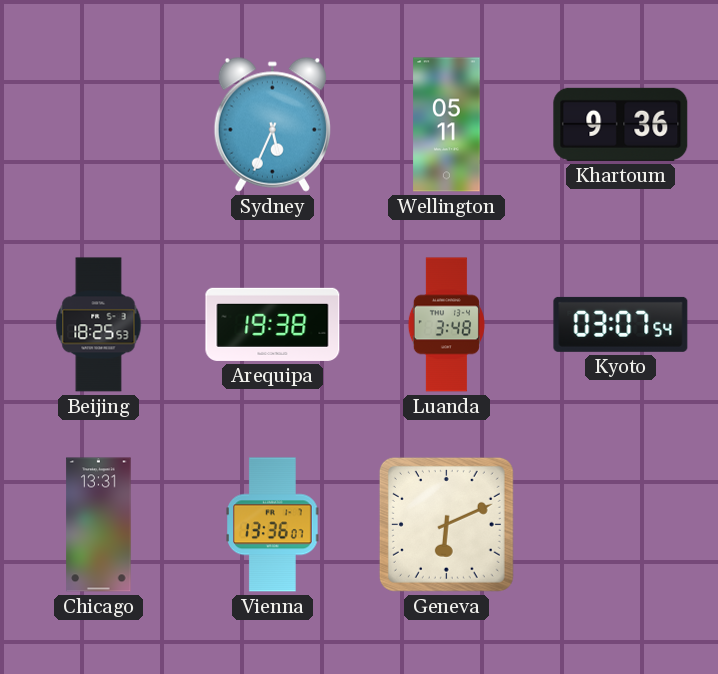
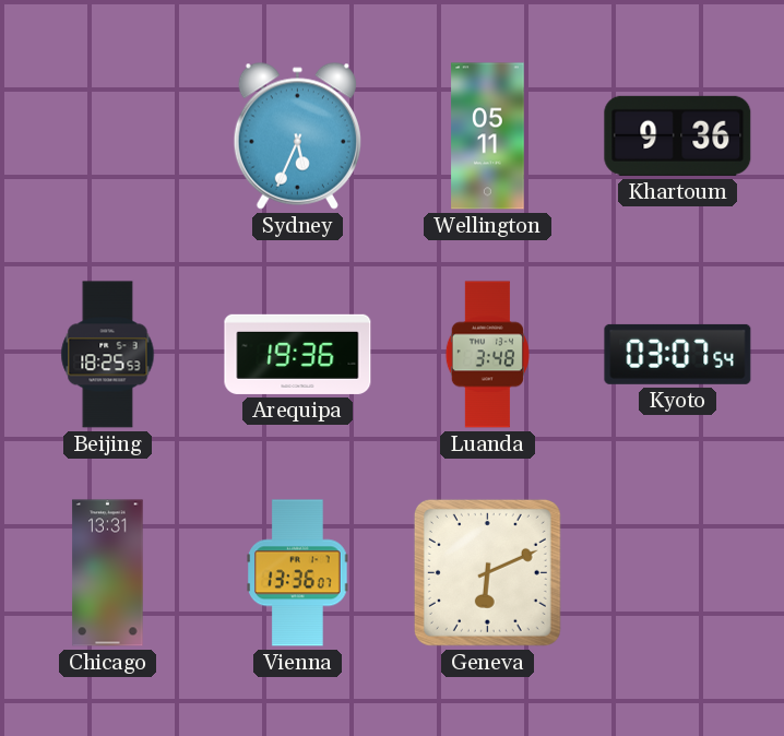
Arequipa: 19:38 -> 19:36 (298, 354)
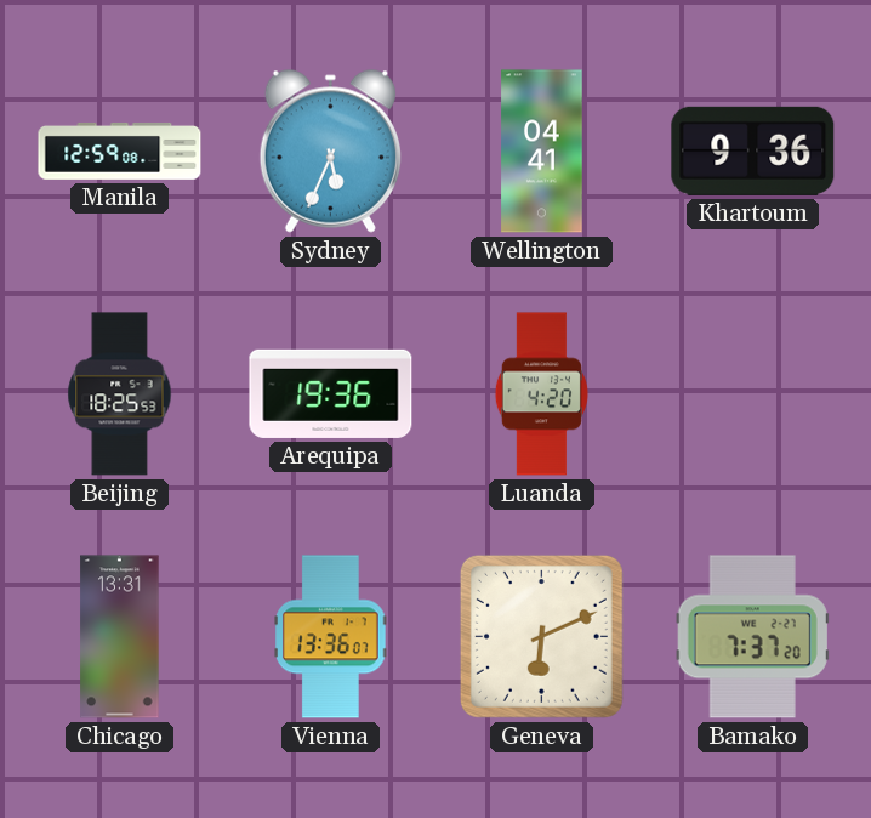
Manila: none -> 12:59 (120, 150)
Wellington: 05:11 -> 04:41 (542, 152)
Luanda: 3:48 -> 4:20 (541, 394)
Kyoto: 03:07 -> none (678, 354)
Bamako: none -> 7:37 (752, 637)
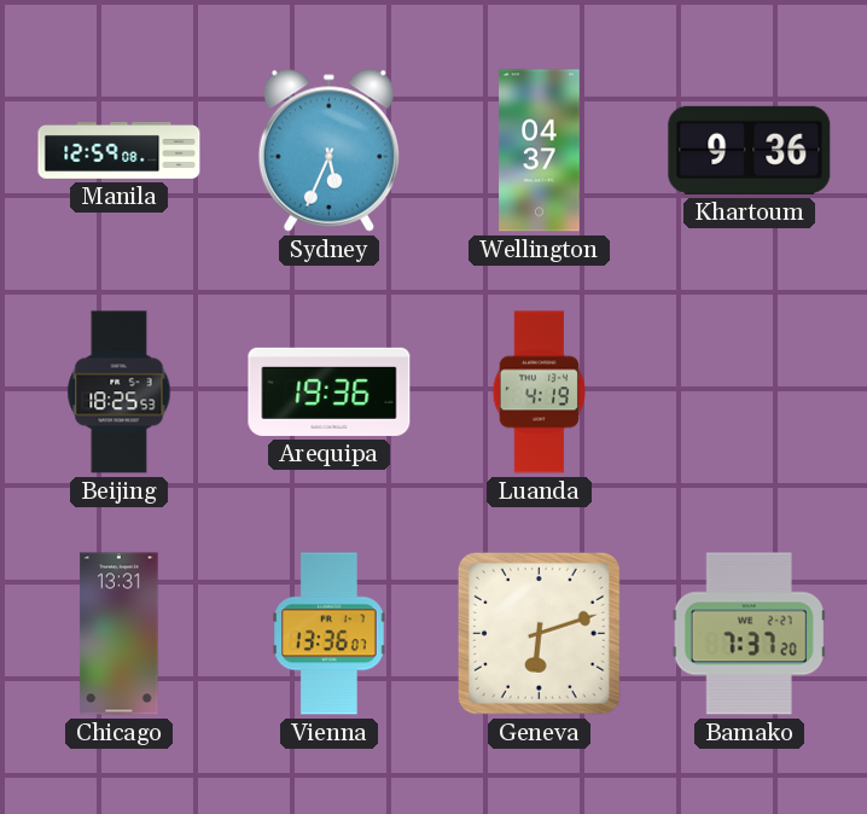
Wellington: 04:41 -> 04:37 (540, 151)
Luanda: 4:20 -> 4:19 (539, 393)
Geneva: 6:11 -> 6:12 (539, 633)
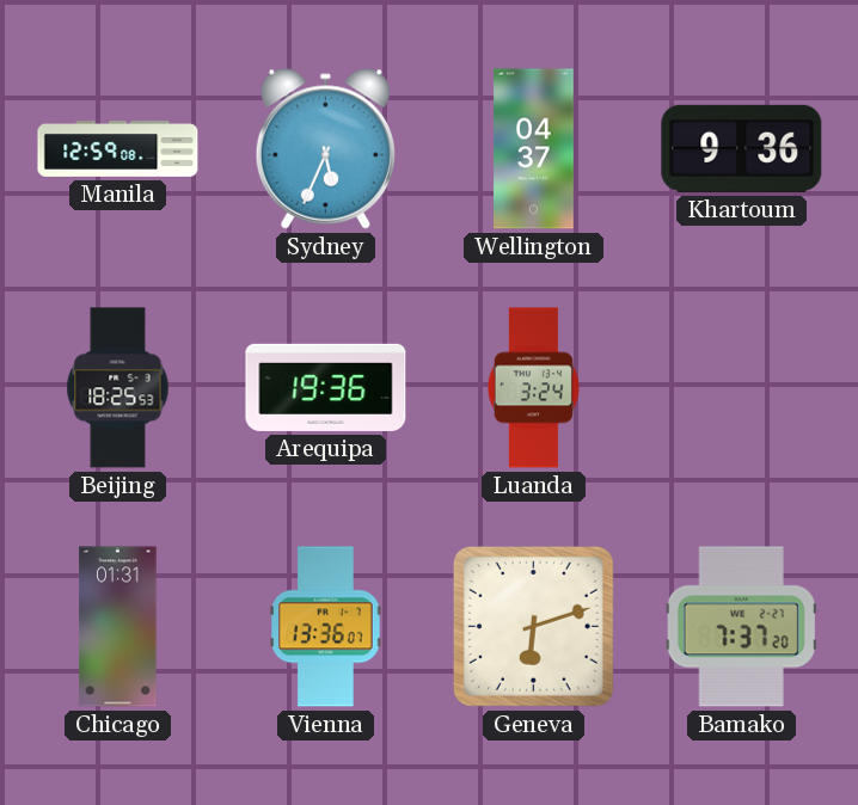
Luanda: 4:19 -> 3:24 (533, 388)
Chicago: 13:31 -> 01:31 (118, 627)
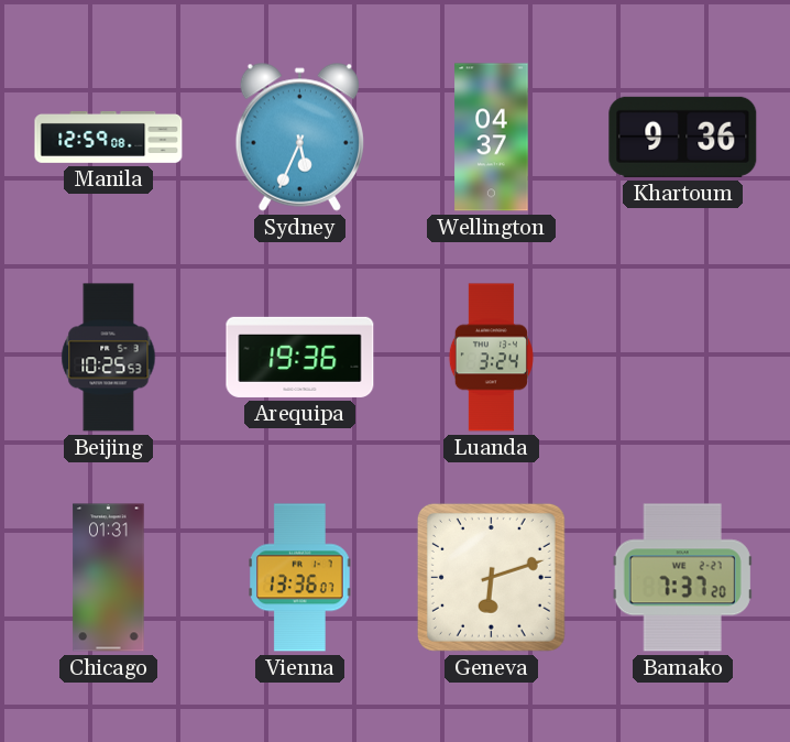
Beijing: 18:25 -> 10:25 (109, 358)
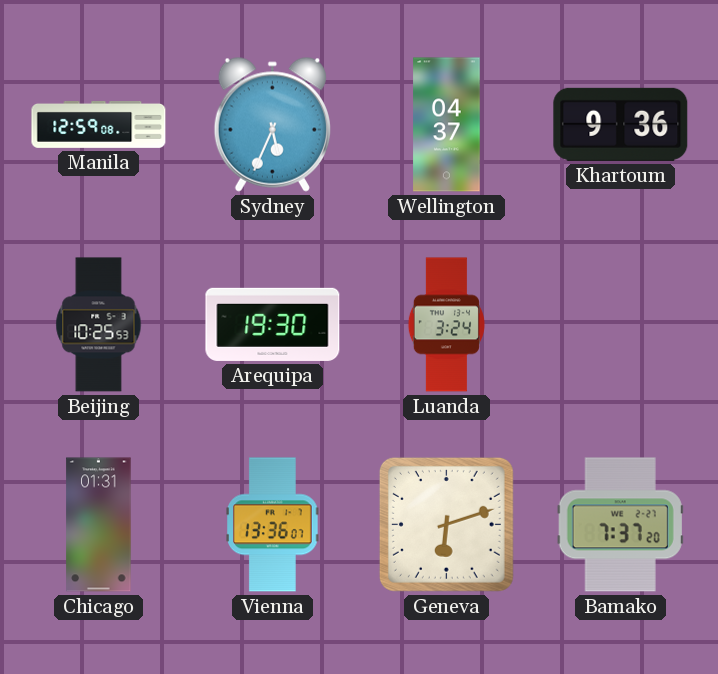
Arequipa: 19:36 -> 19:30 (273, 324)
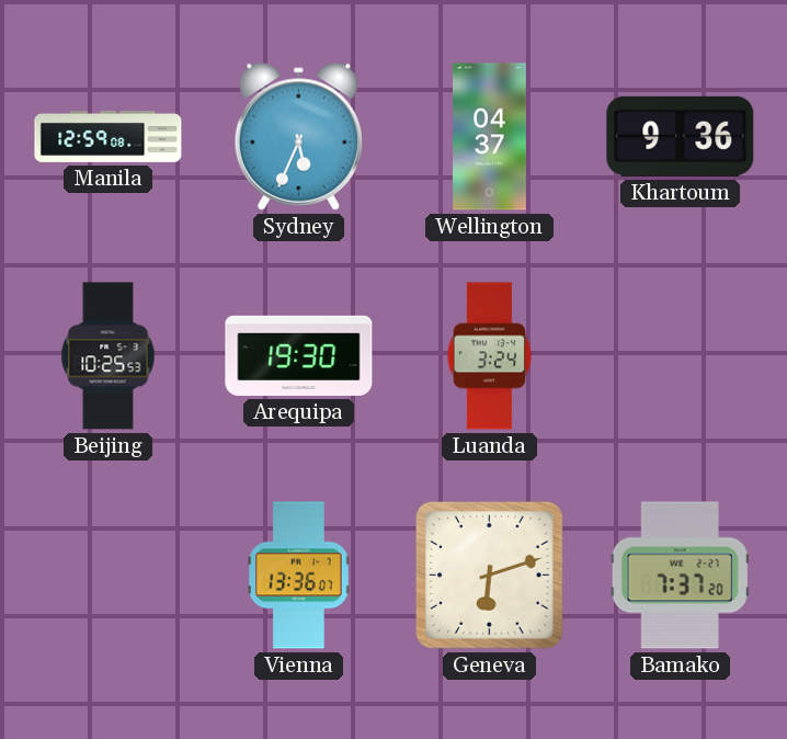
Chicago: 01:31 -> none (99, 525)
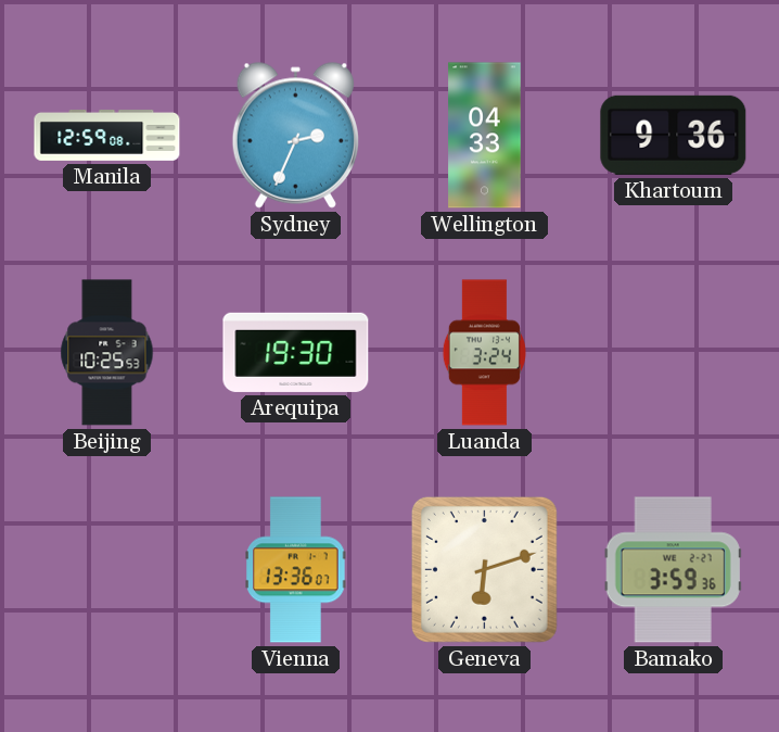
Sydney: 5:34 -> 2:34 (295, 135)
Wellington: 04:37 -> 04:33 (485, 136)
Bamako: 7:37 -> 3:59 (673, 570)
